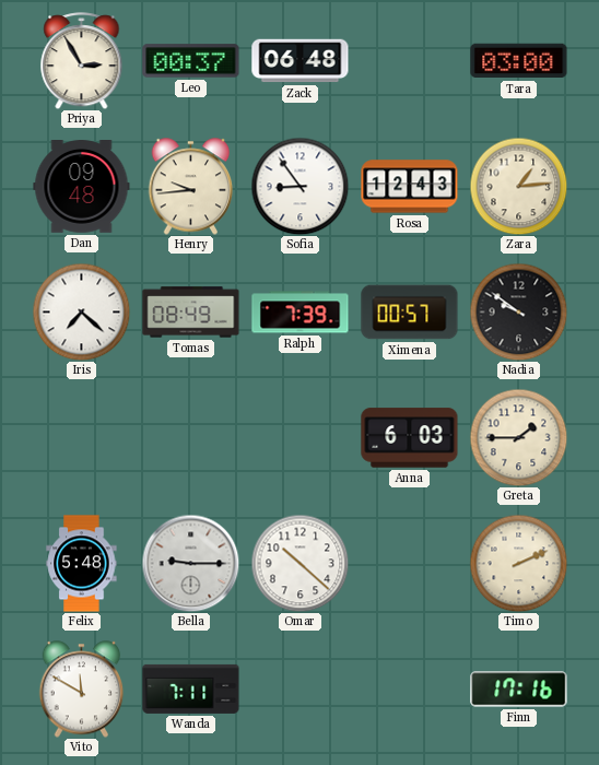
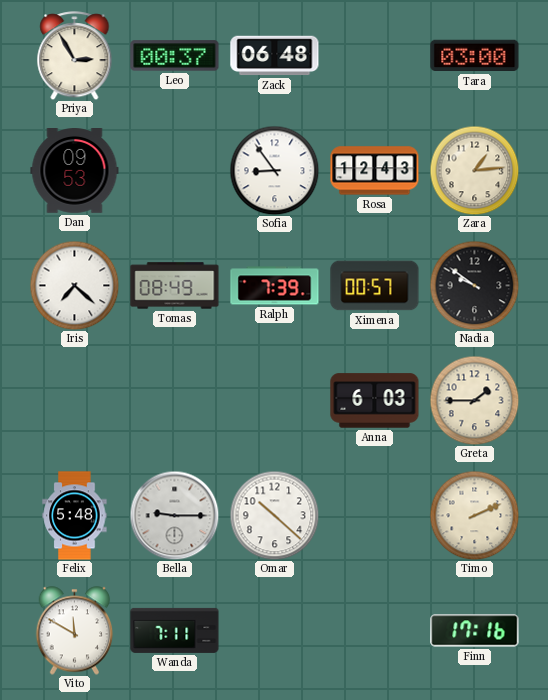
Dan: 09:48 -> 09:53 (75, 171)
Henry: 9:44 -> none (191, 187)
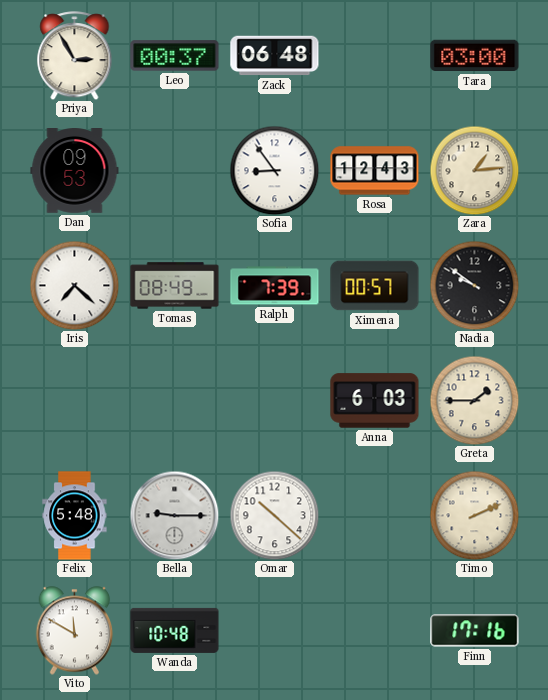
Wanda: 7:11 -> 10:48 (175, 630)
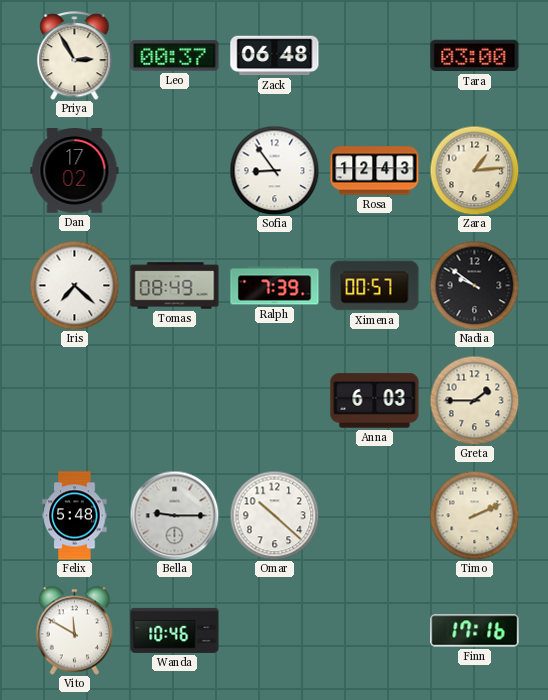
Dan: 09:53 -> 17:02 (75, 171)
Wanda: 10:48 -> 10:46 (175, 630)
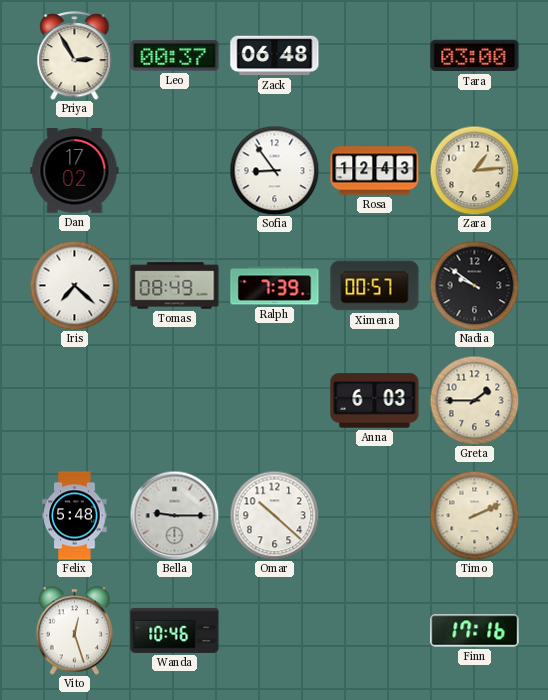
Vito: 11:50 -> 12:27 (75, 631)
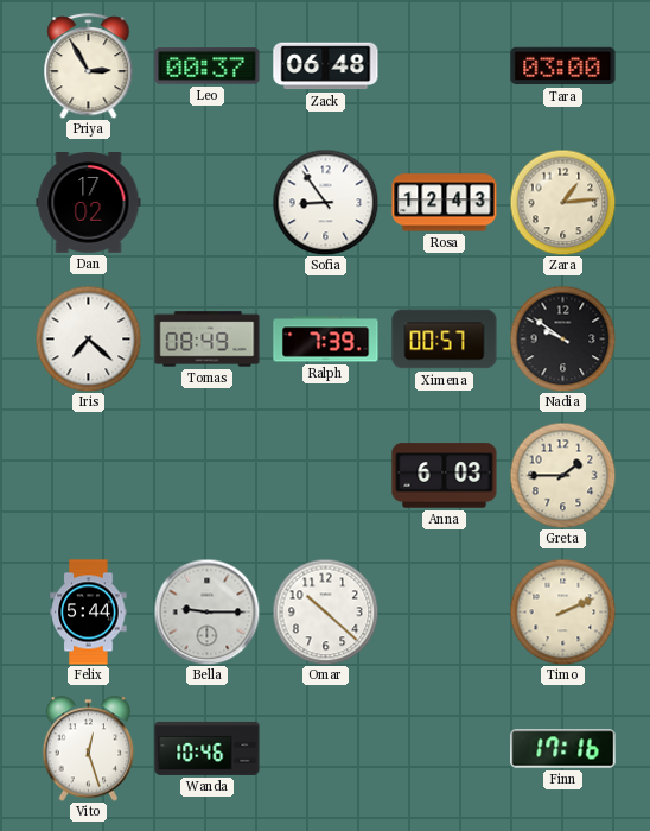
Felix: 5:48 -> 5:44 (89, 613)
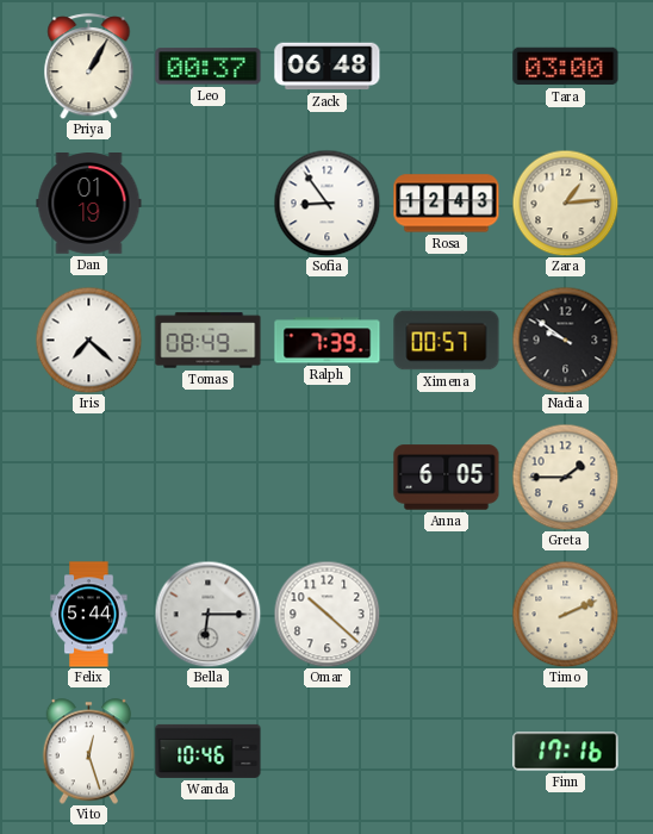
Priya: 2:55 -> 1:05 (89, 67)
Dan: 17:02 -> 01:19 (89, 204)
Anna: 6:03 -> 6:05 (447, 478)
Bella: 9:15 -> 6:15 (207, 614)
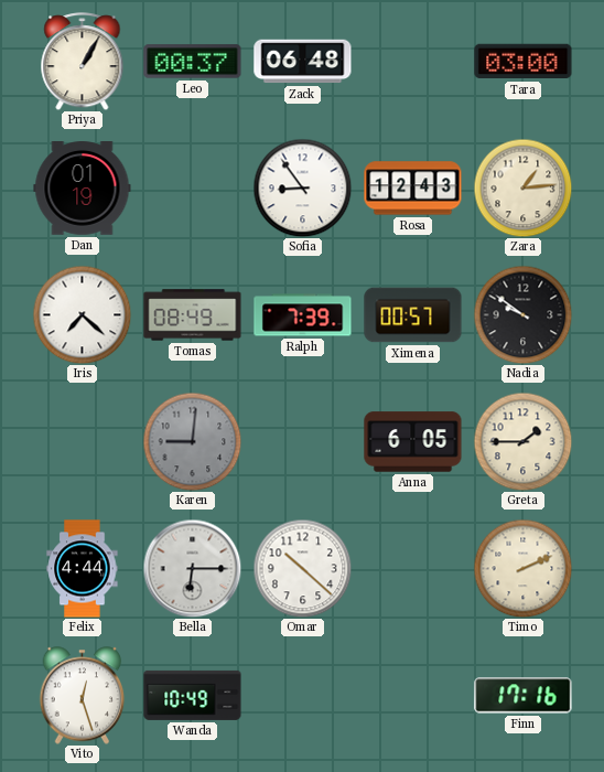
Karen: none -> 9:01 (192, 441)
Felix: 5:44 -> 4:44 (83, 569)
Wanda: 10:46 -> 10:49 (193, 695)
